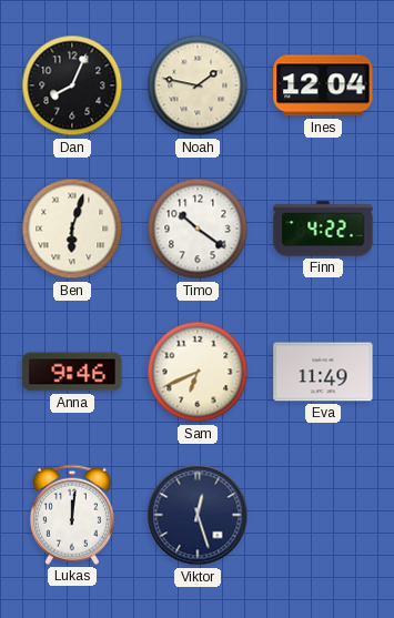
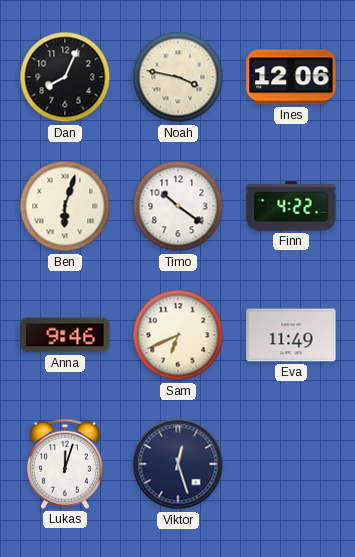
Noah: 1:47 -> 3:47 (178, 77)
Ines: 12:04 -> 12:06 (291, 77)
Lukas: 12:01 -> 12:03 (65, 464)
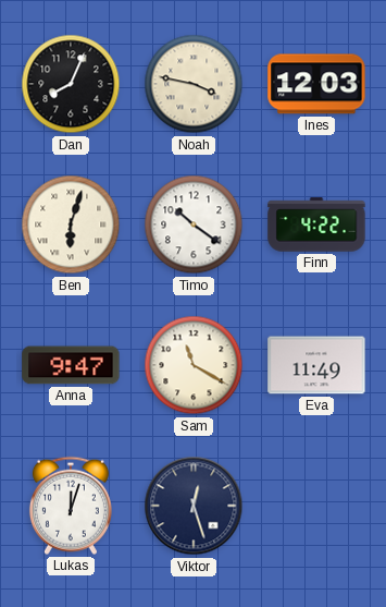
Ines: 12:06 -> 12:03 (316, 84)
Anna: 9:46 -> 9:47 (71, 365)
Sam: 6:41 -> 11:20 (194, 365)
